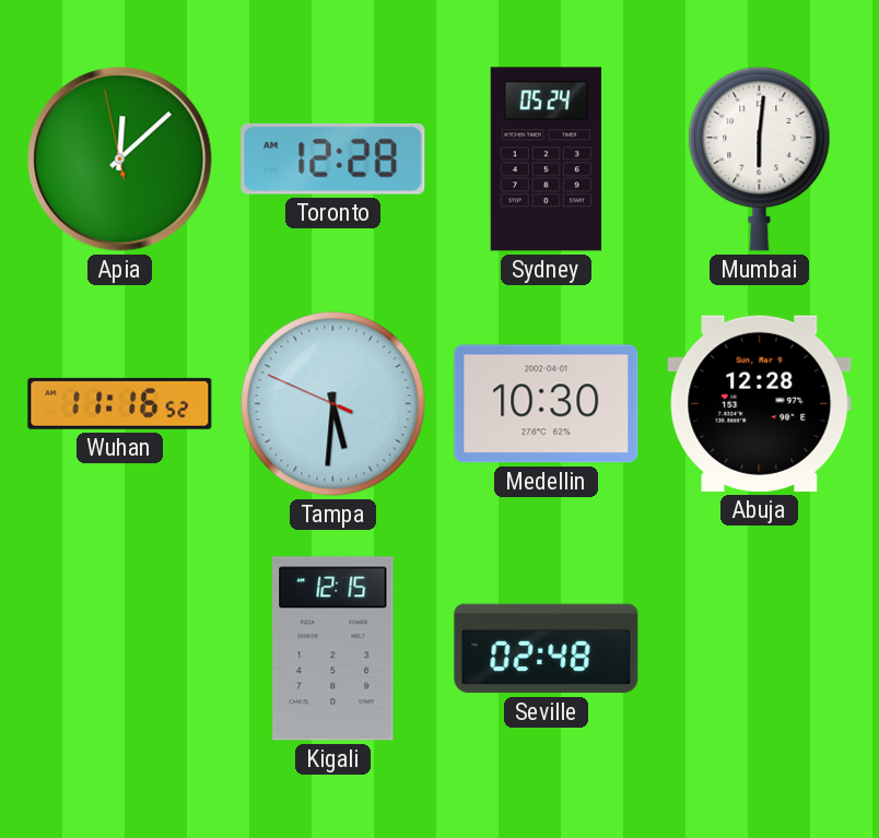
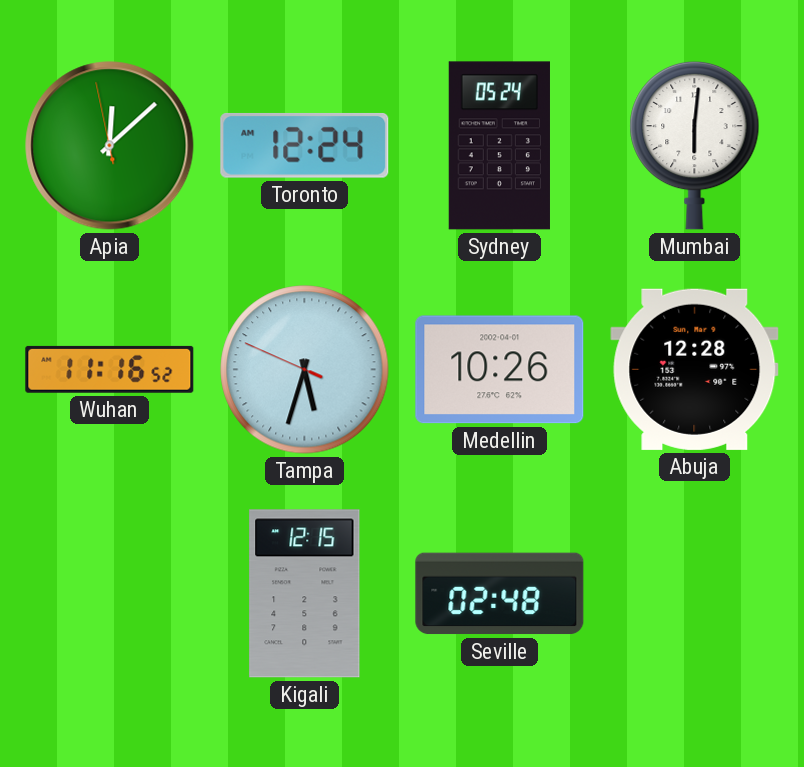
Toronto: 12:28 -> 12:24 (305, 145)
Tampa: 5:30 -> 5:32 (305, 370)
Medellin: 10:30 -> 10:26 (500, 370)
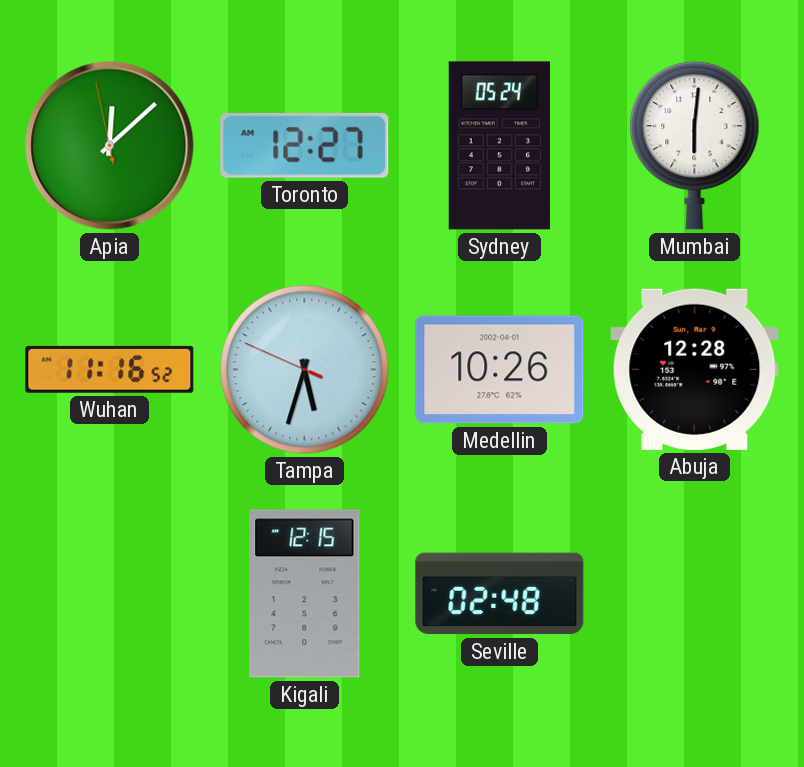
Toronto: 12:24 -> 12:27 (305, 145)
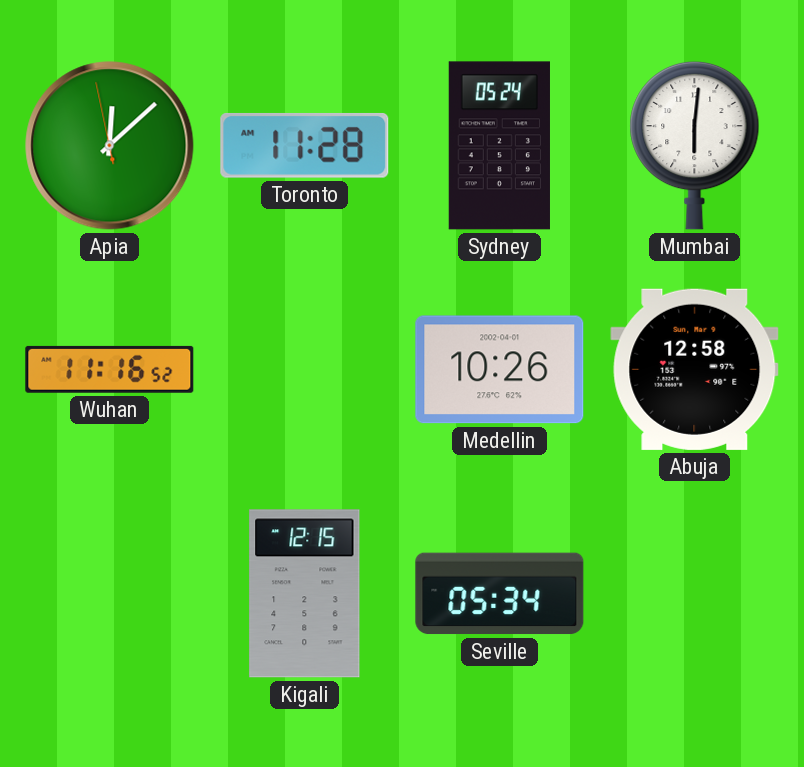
Toronto: 12:27 -> 11:28 (305, 145)
Tampa: 5:32 -> none (305, 370)
Abuja: 12:28 -> 12:58 (695, 369)
Seville: 02:48 -> 05:34 (500, 594)
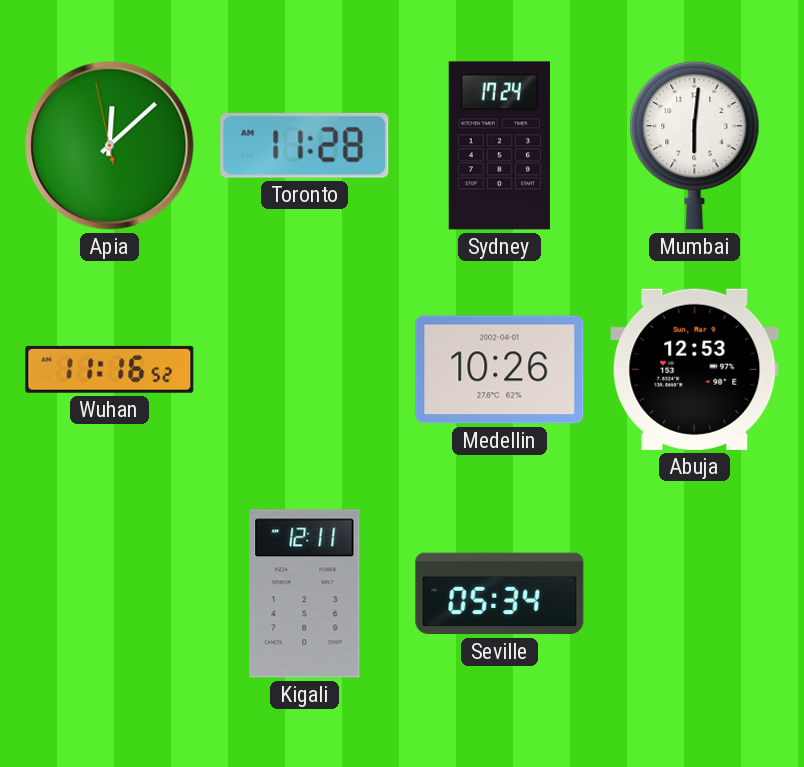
Sydney: 05:24 -> 17:24 (499, 146)
Abuja: 12:58 -> 12:53 (695, 369)
Kigali: 12:15 -> 12:11 (305, 594)
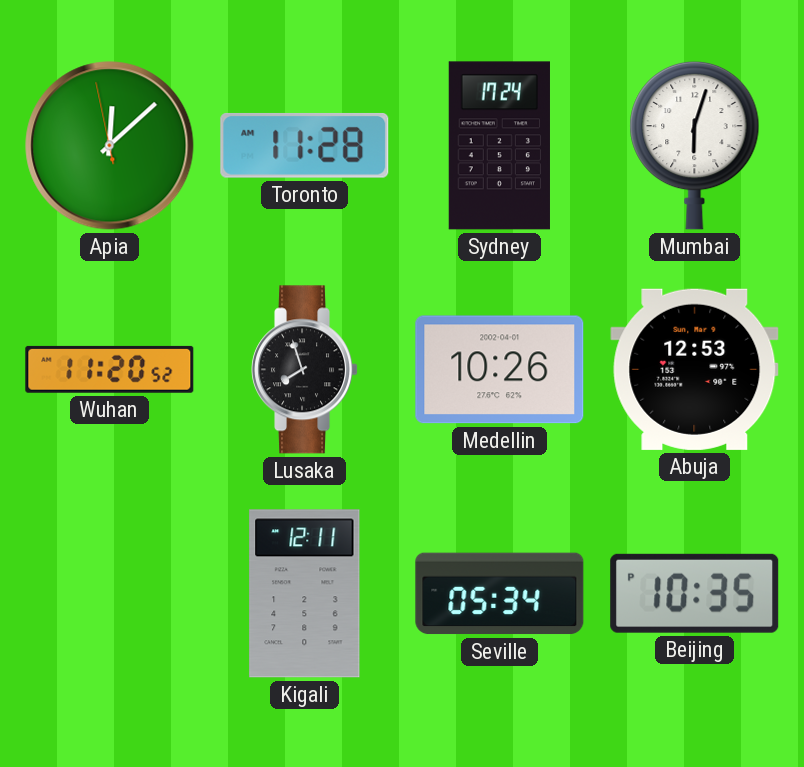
Mumbai: 6:01 -> 6:03 (695, 145)
Wuhan: 11:16 -> 11:20 (110, 369)
Lusaka: none -> 7:57 (305, 370)
Beijing: none -> 10:35 (695, 593)
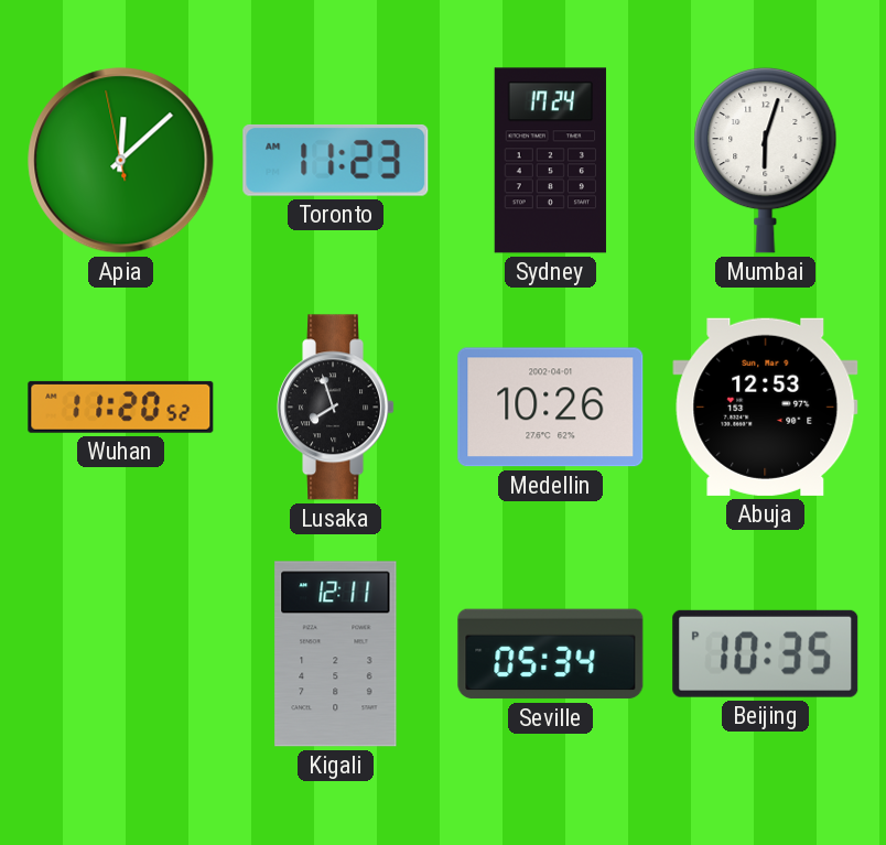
Toronto: 11:28 -> 11:23 (336, 160)
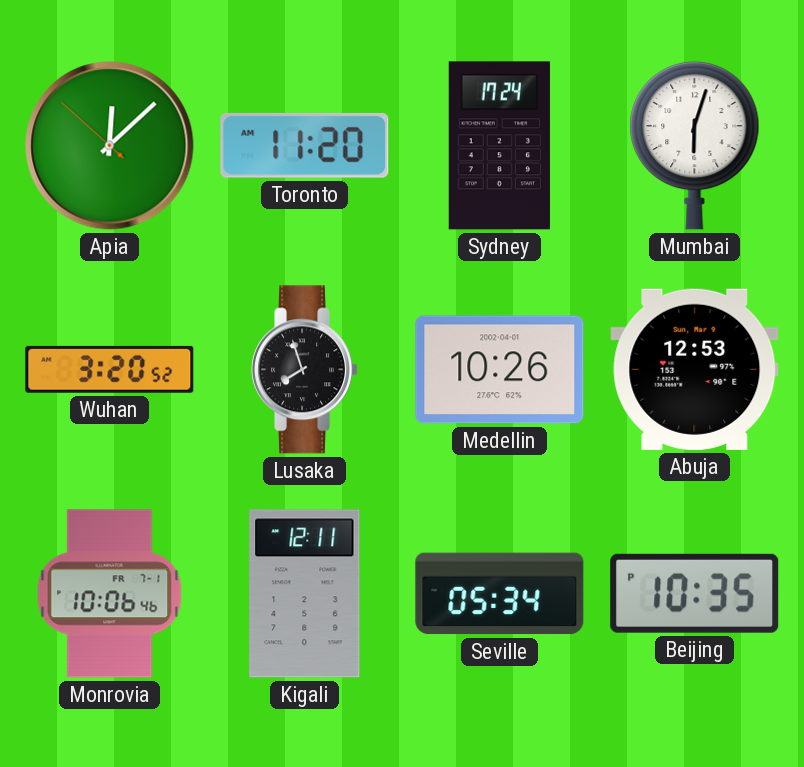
Apia: 12:07:58 -> 12:07:52 (110, 146)
Toronto: 11:23 -> 11:20 (305, 145)
Wuhan: 11:20 -> 3:20 (110, 369)
Monrovia: none -> 10:06 (110, 594)
